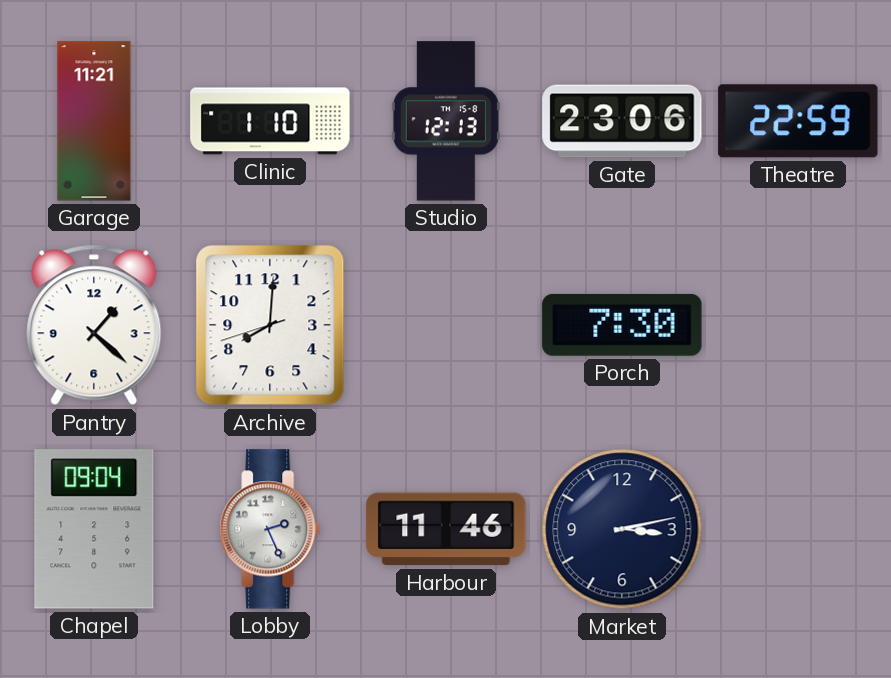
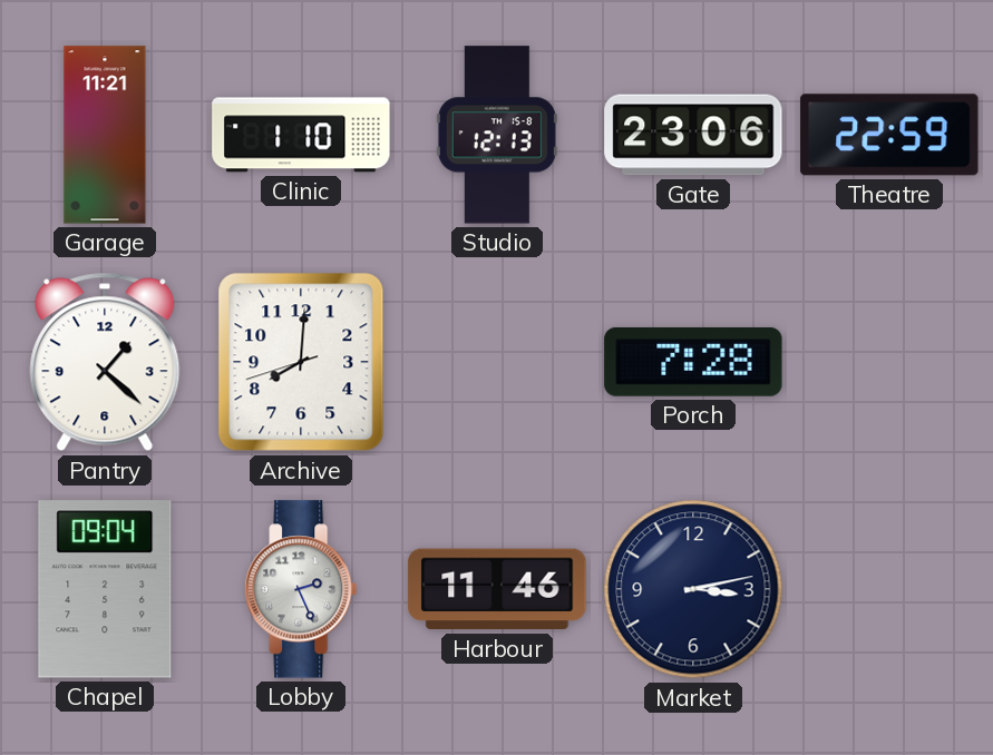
Porch: 7:30 -> 7:28 (693, 362)
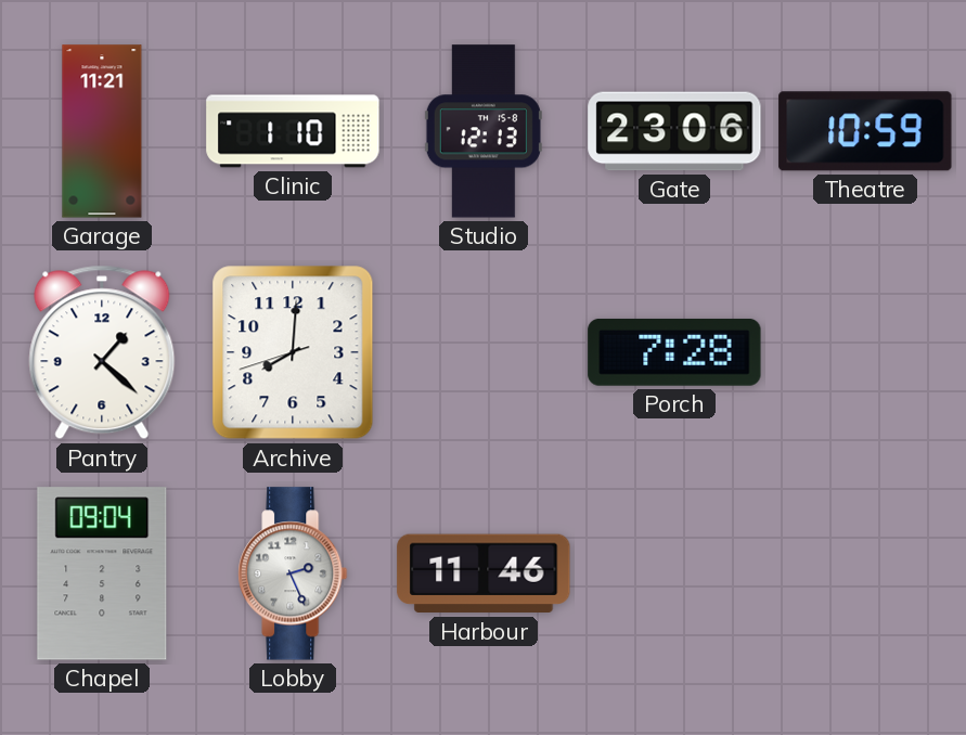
Theatre: 22:59 -> 10:59 (865, 131)
Market: 3:13 -> none (693, 589)
